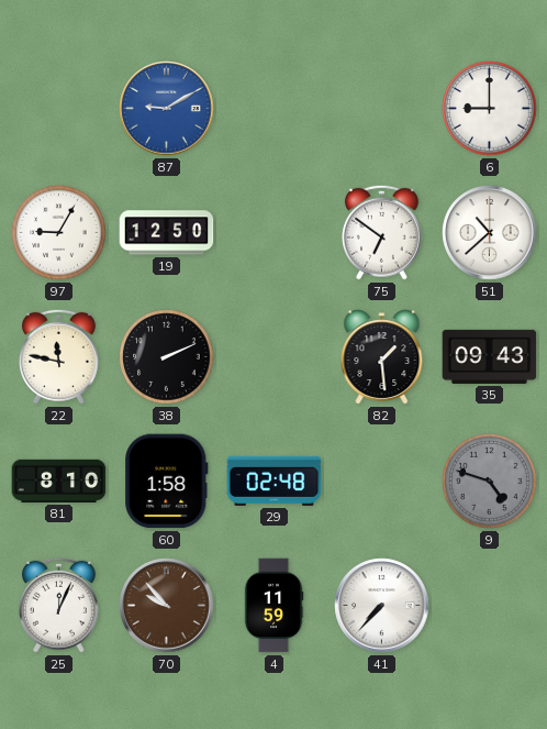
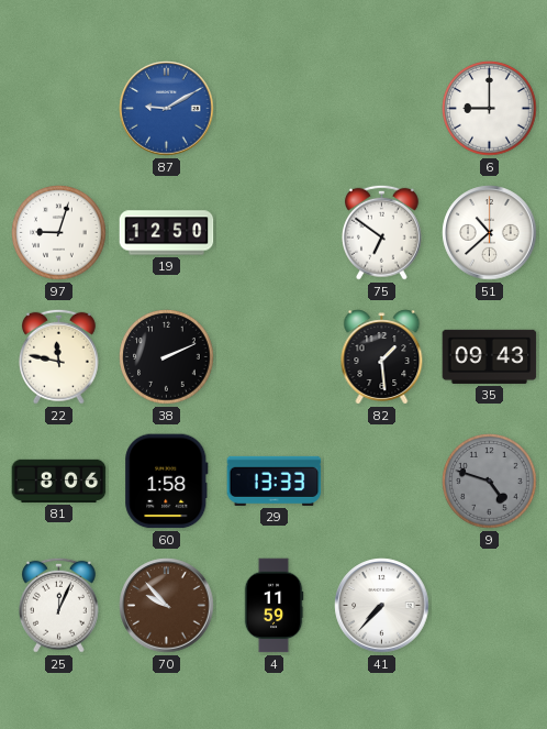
97: 9:05 -> 9:03 (59, 233)
81: 8:10 -> 8:06 (59, 481)
29: 02:48 -> 13:33 (275, 481)
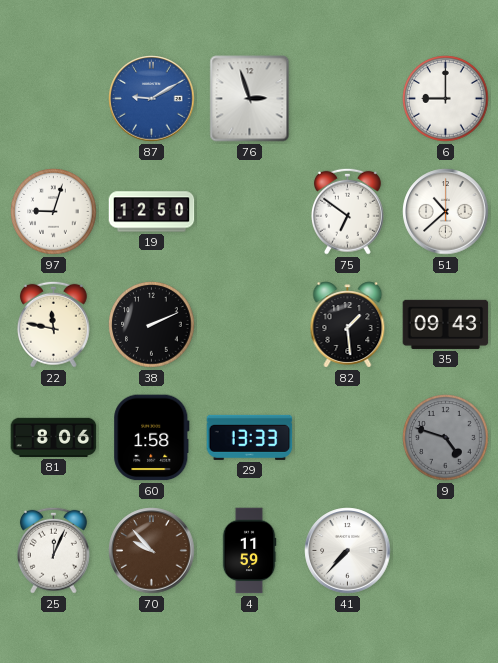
76: none -> 2:57 (250, 99)
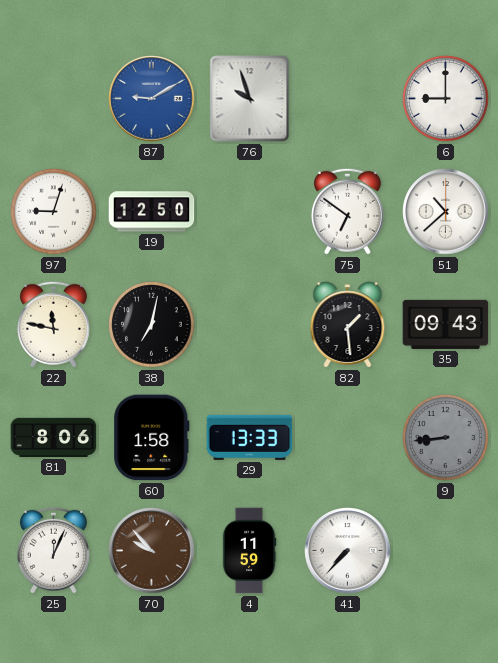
76: 2:57 -> 9:57 (250, 99)
38: 2:11 -> 7:02 (152, 325)
9: 4:48 -> 8:44 (446, 438)
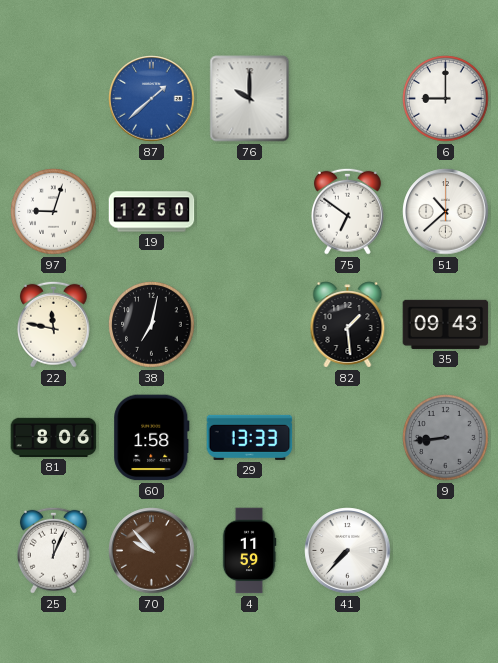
87: 9:10 -> 1:38 (152, 99)
76: 9:57 -> 10:00 (250, 99)
